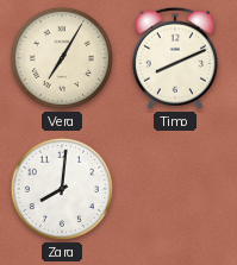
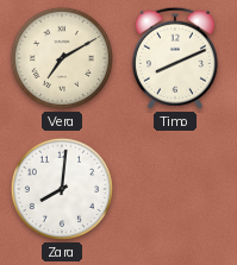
Vera: 7:05 -> 7:10 (62, 58)
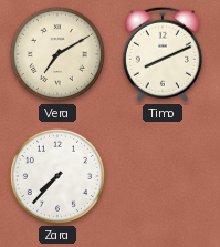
Zara: 8:01 -> 7:37 (57, 176)
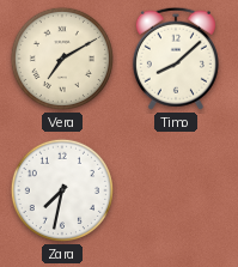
Timo: 8:11 -> 8:08 (176, 59)
Zara: 7:37 -> 7:32 (62, 190)
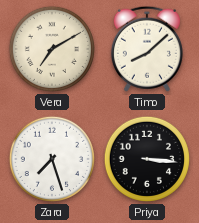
Zara: 7:32 -> 7:27 (52, 159)
Priya: none -> 3:16 (147, 159)
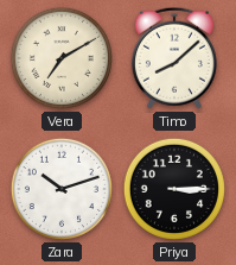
Zara: 7:27 -> 10:12 (62, 189)
Priya: 3:16 -> 3:15 (174, 189)
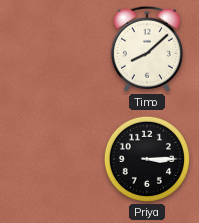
Vera: 7:10 -> none (62, 58)
Zara: 10:12 -> none (62, 189)
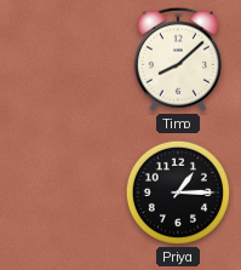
Priya: 3:15 -> 1:15 (178, 193)
